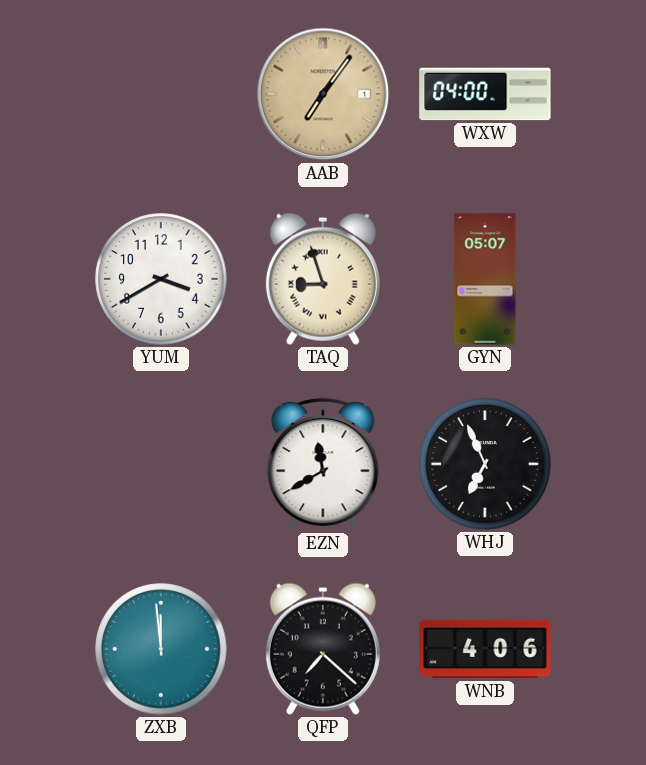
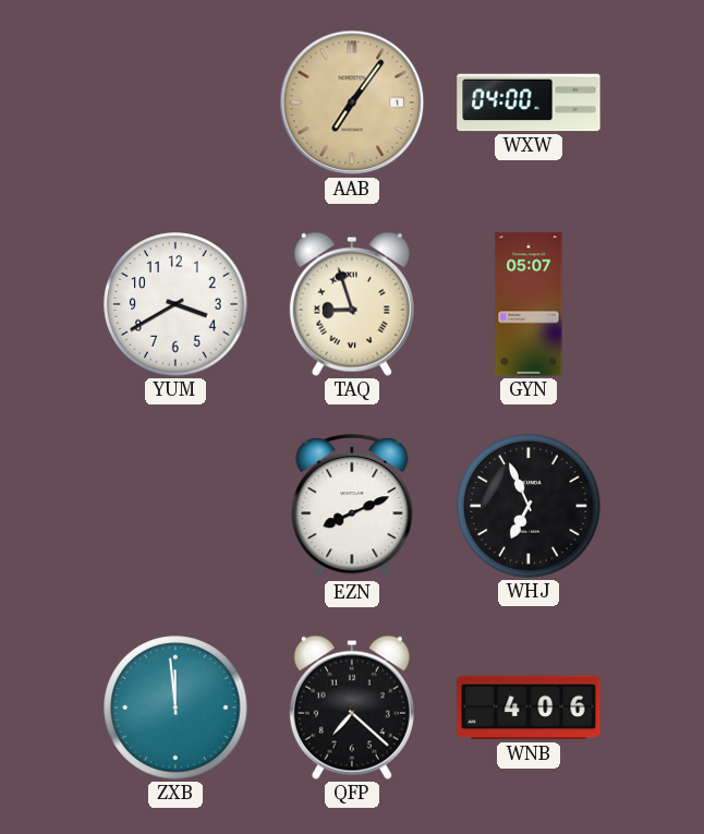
EZN: 11:40 -> 8:11 (352, 506)
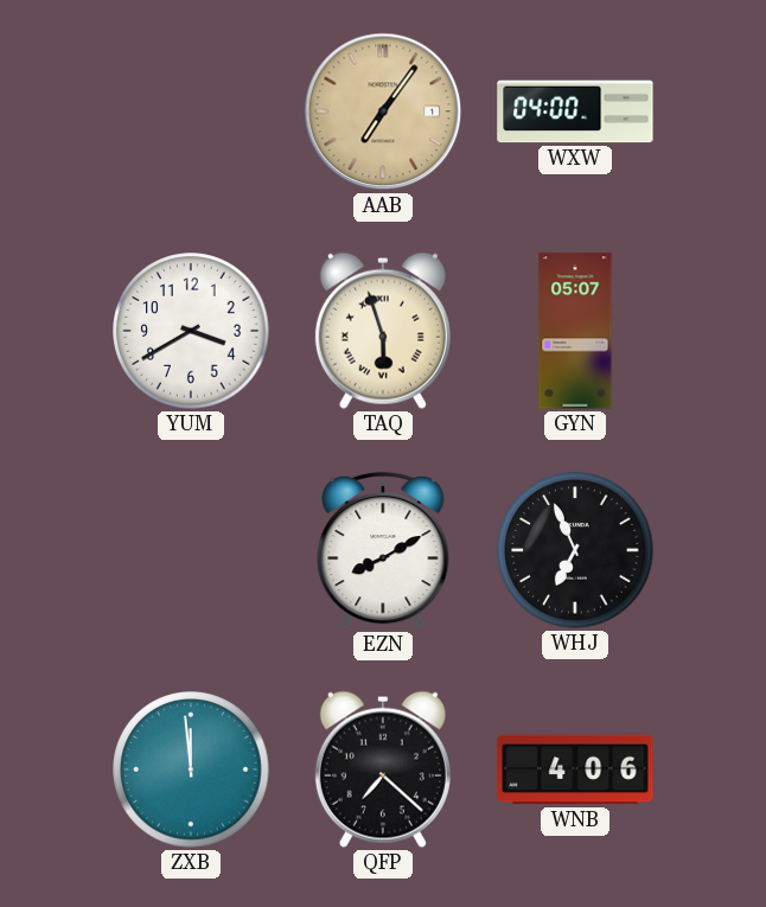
TAQ: 8:57 -> 5:57 (383, 331)
EZN: 8:11 -> 8:10 (383, 550)
